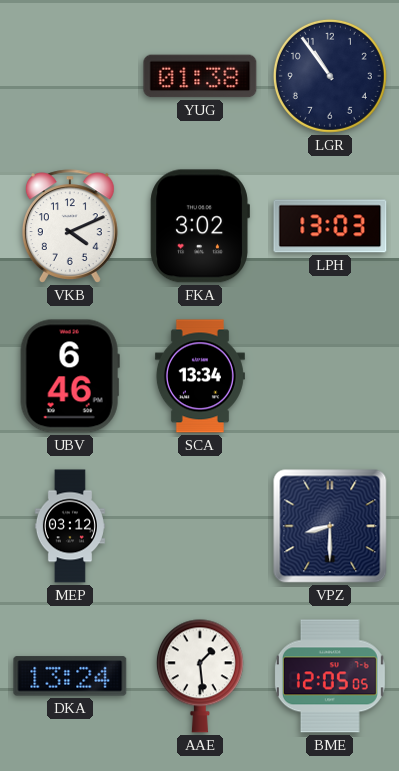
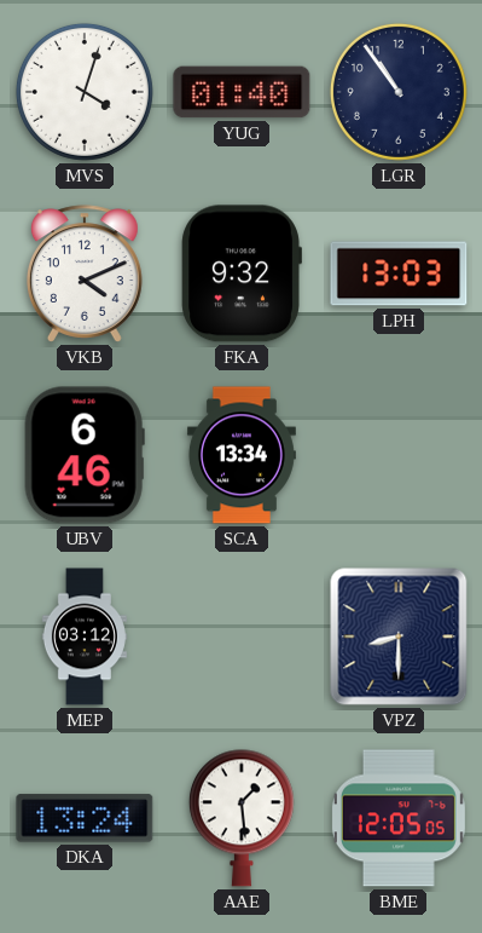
MVS: none -> 4:03 (85, 92)
YUG: 01:38 -> 01:40 (242, 92)
FKA: 3:02 -> 9:32 (242, 273)
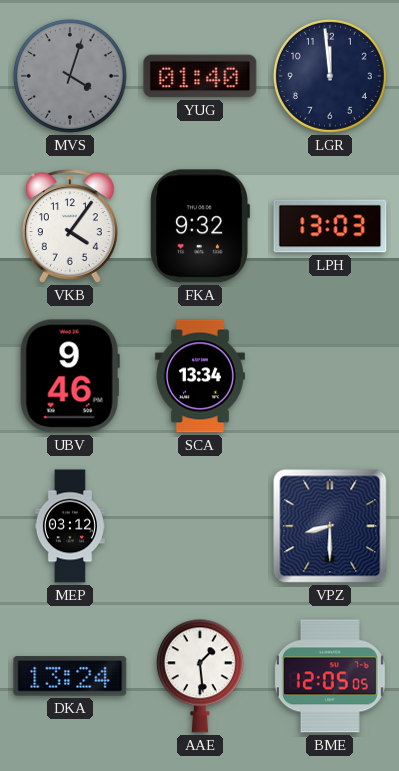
MVS dial: white -> grey (70, 76)
LGR: 10:54 -> 11:59 (330, 76)
VKB: 4:11 -> 4:06 (70, 226)
UBV: 6:46 -> 9:46 (70, 376)
